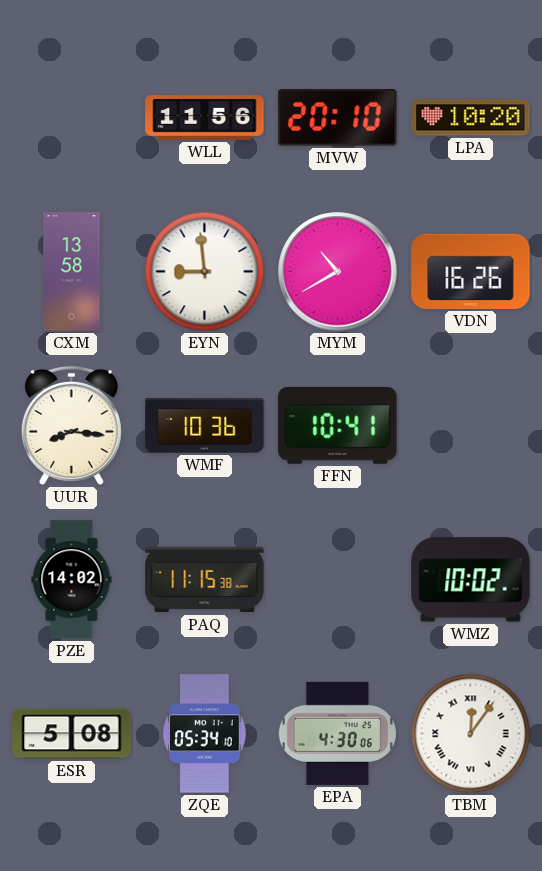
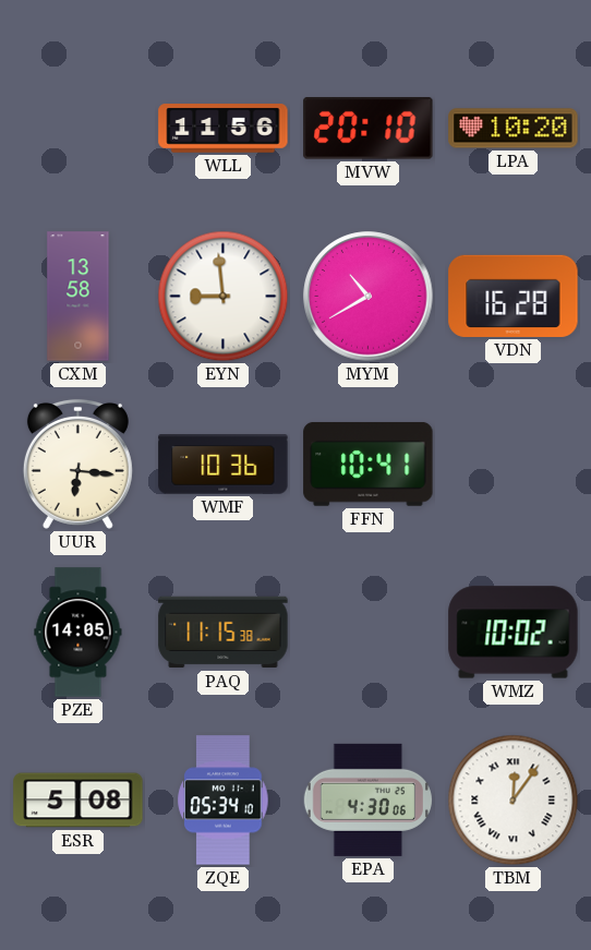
VDN: 16:26 -> 16:28 (514, 296)
UUR: 8:16 -> 6:16 (77, 464)
PZE: 14:02 -> 14:05 (79, 633)
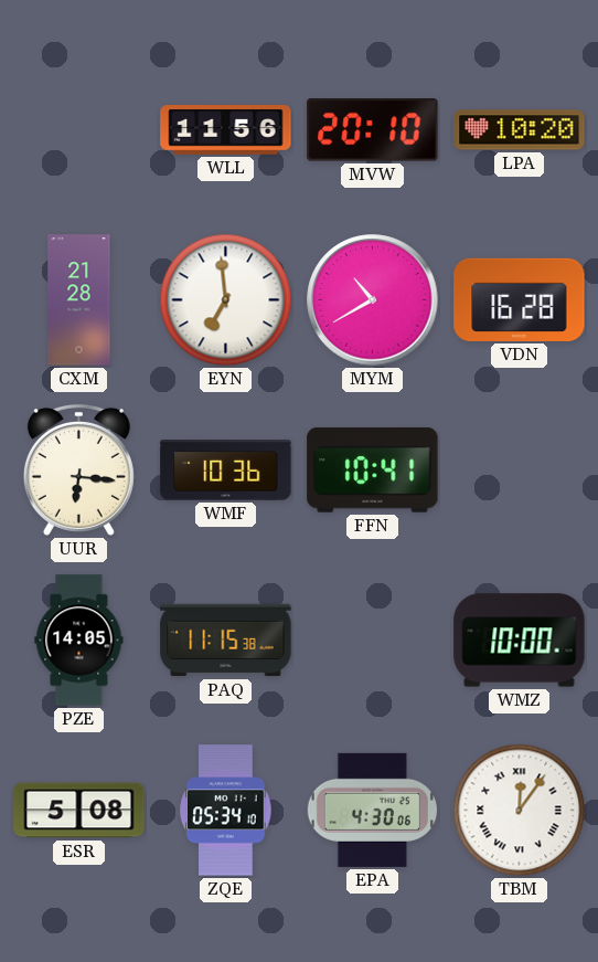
CXM: 13:58 -> 21:28 (79, 300)
EYN: 8:59 -> 6:59 (226, 300)
WMZ: 10:02 -> 10:00 (520, 641)
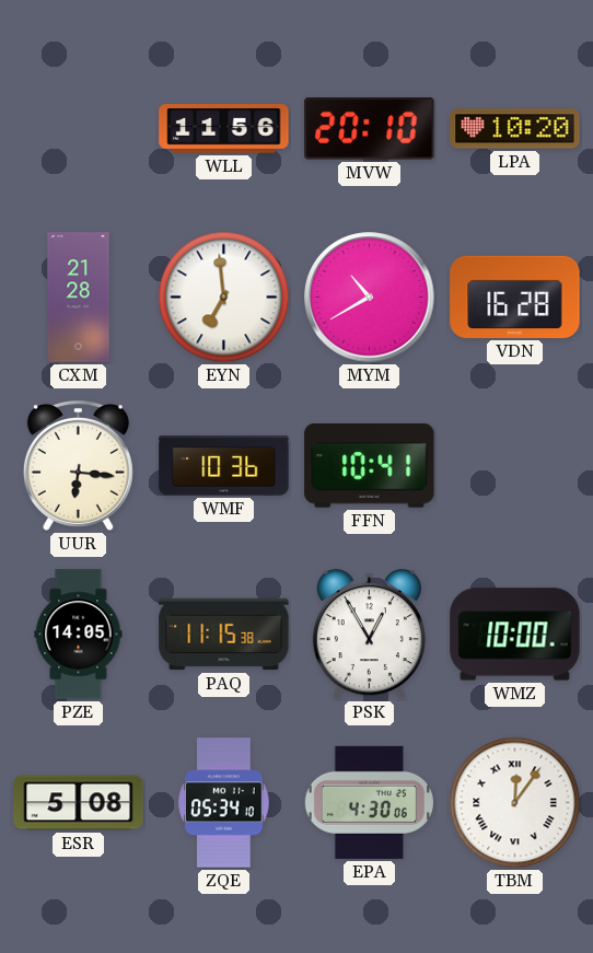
PSK: none -> 12:55 (369, 635)
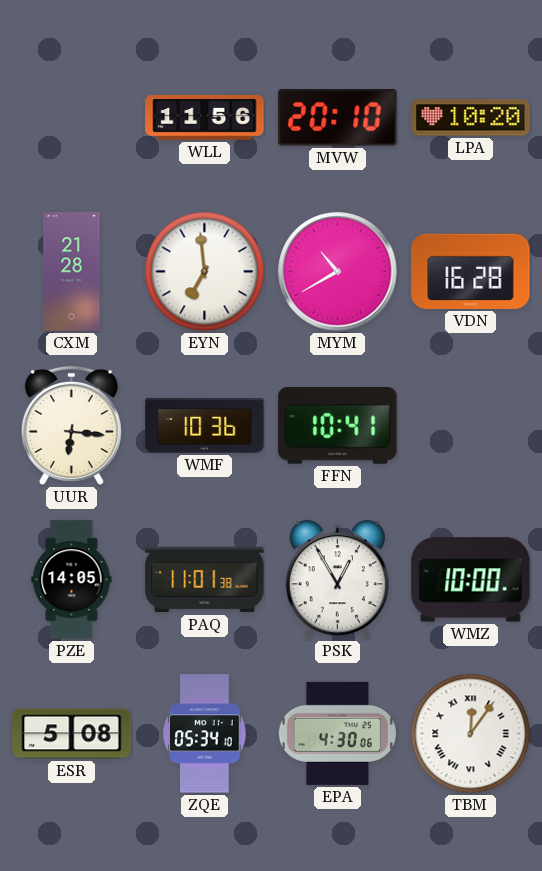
PAQ: 11:15 -> 11:01 (205, 580)
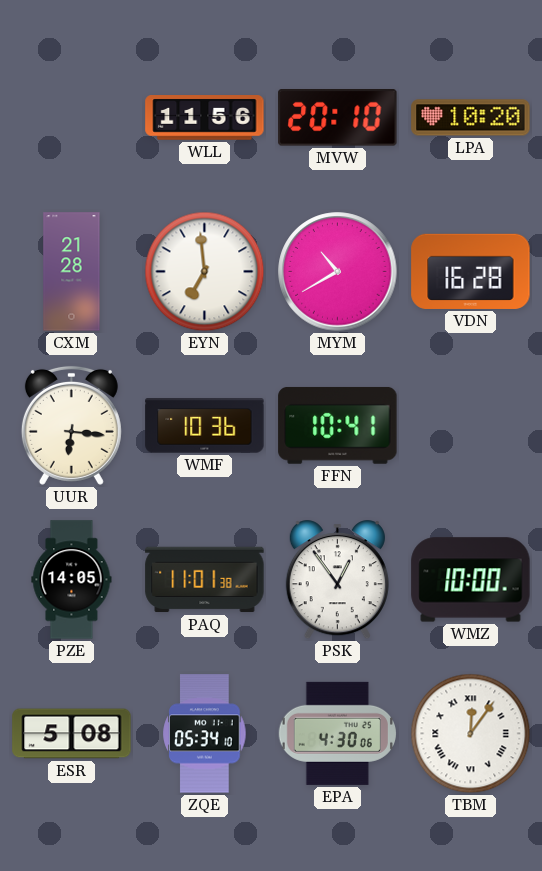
PSK: 12:55 -> 12:54 (337, 580)
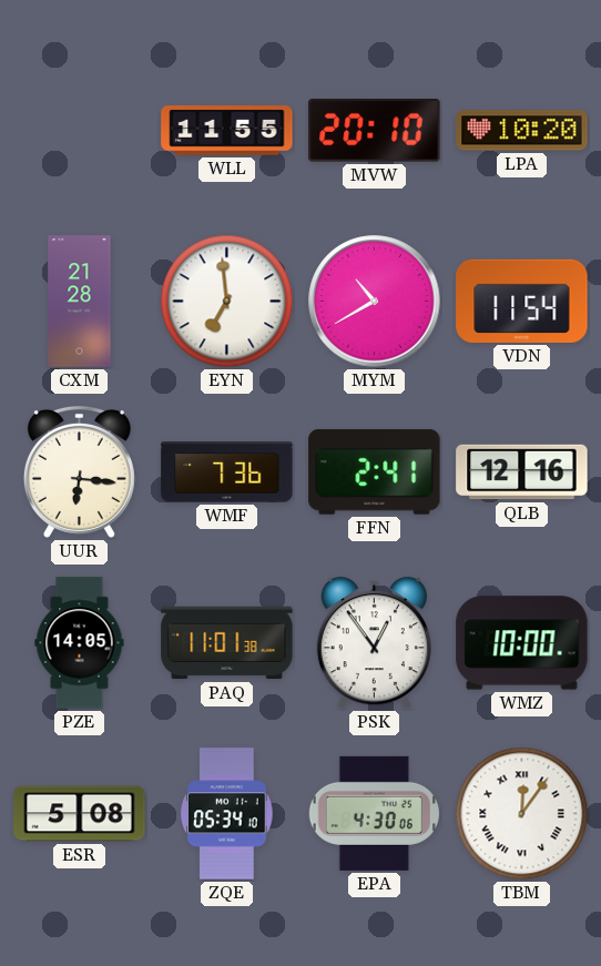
WLL: 11:56 -> 11:55 (227, 131)
VDN: 16:28 -> 11:54 (522, 301)
WMF: 10:36 -> 7:36 (227, 472)
FFN: 10:41 -> 2:41 (375, 471)
QLB: none -> 12:16 (522, 472)
